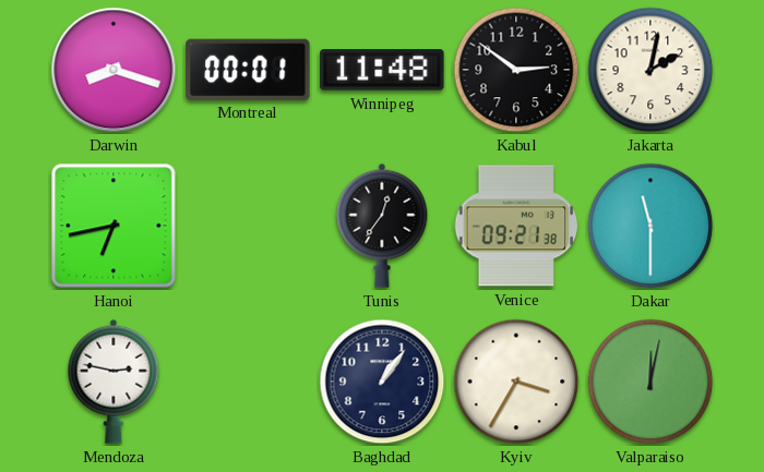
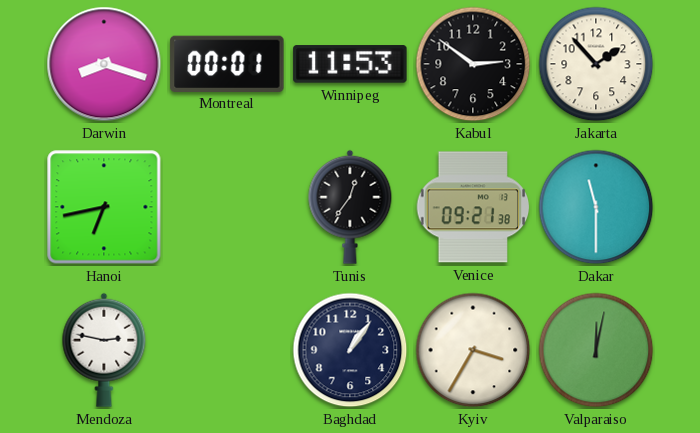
Winnipeg: 11:48 -> 11:53 (350, 64)
Jakarta: 2:02 -> 1:53 (596, 64)
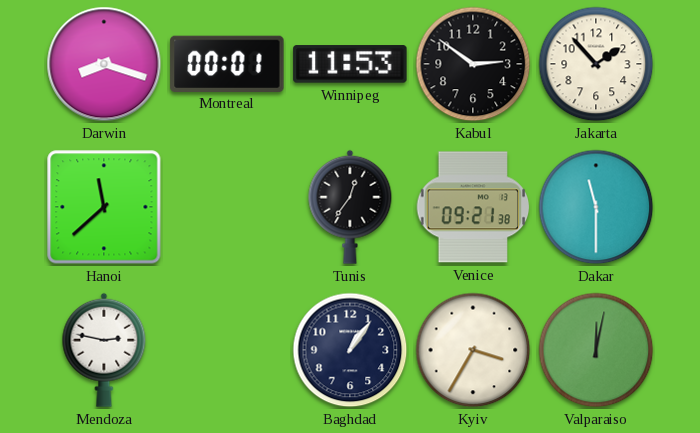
Hanoi: 6:43 -> 11:38 (104, 207)
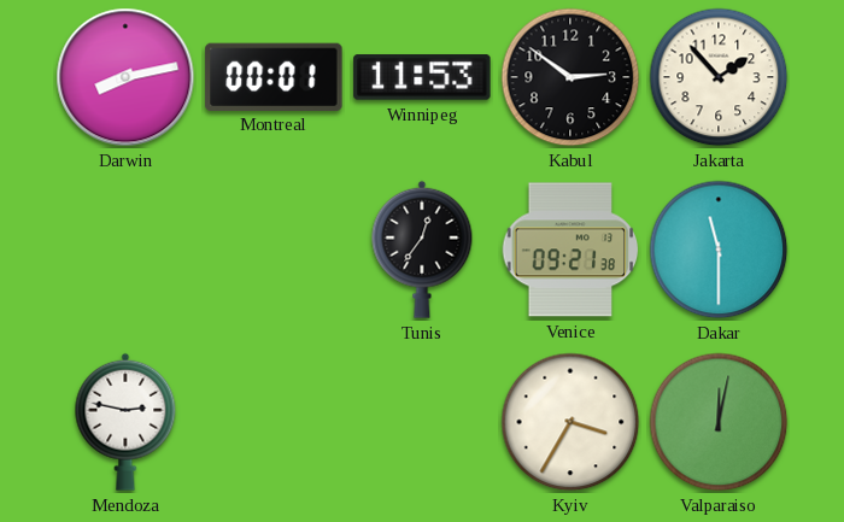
Darwin: 8:18 -> 8:13 (125, 77)
Hanoi: 11:38 -> none (104, 207)
Baghdad: 1:06 -> none (350, 350)
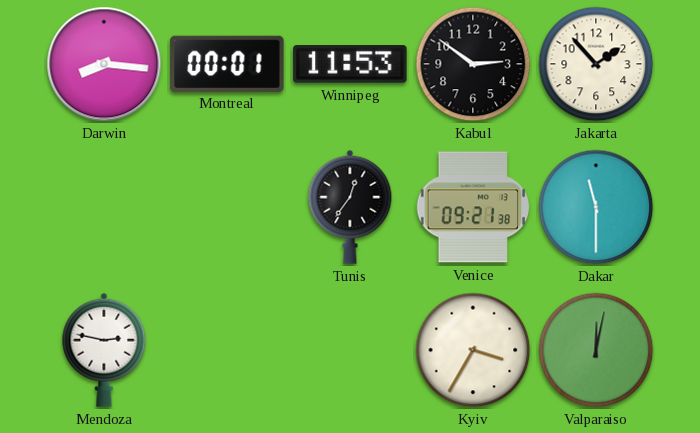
Darwin: 8:13 -> 8:16 (104, 64)
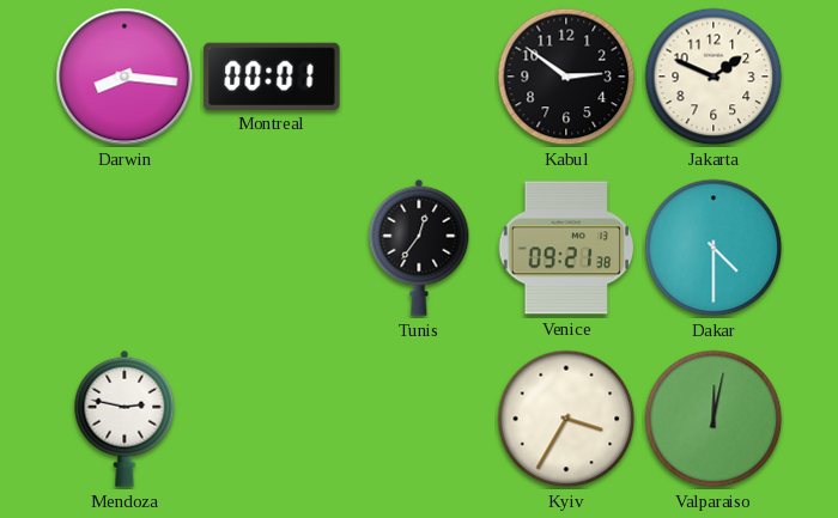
Winnipeg: 11:53 -> none (350, 64)
Jakarta: 1:53 -> 1:49 (713, 77)
Dakar: 11:30 -> 4:30 (713, 248)
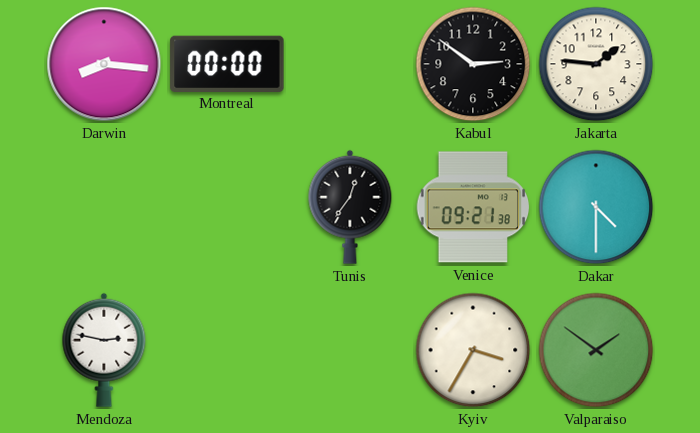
Montreal: 00:01 -> 00:00 (227, 63)
Jakarta: 1:49 -> 1:46 (596, 64)
Valparaiso: 12:02 -> 1:51 (596, 350)
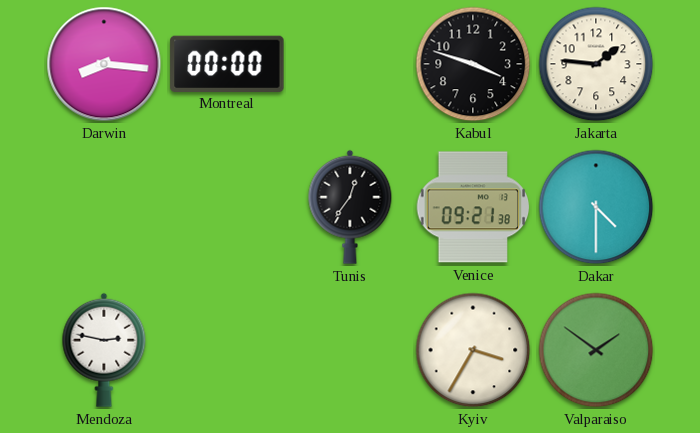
Kabul: 2:51 -> 3:48 (473, 64)
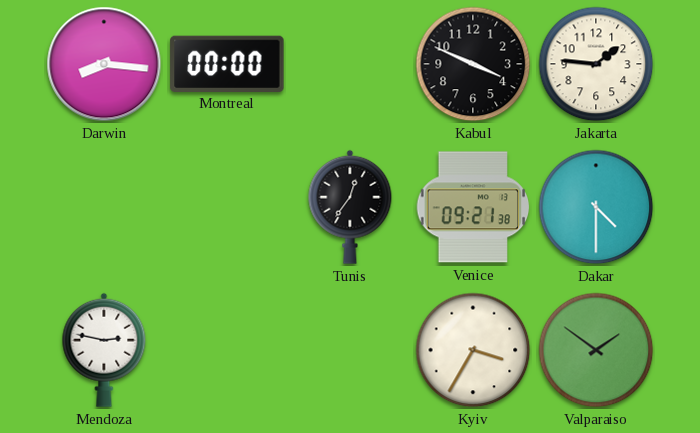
Kabul: 3:48 -> 3:49 (473, 64)
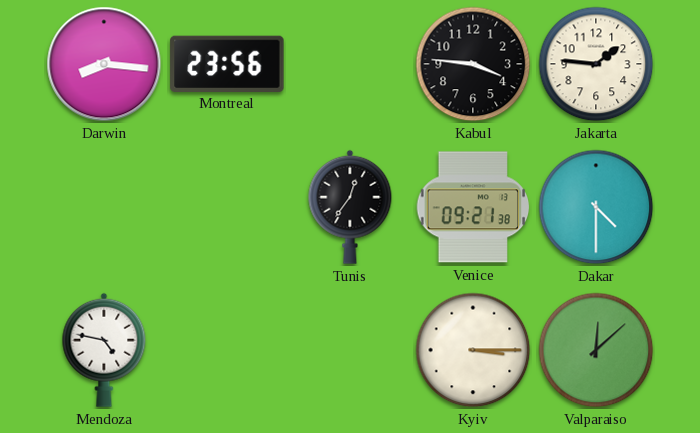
Montreal: 00:00 -> 23:56 (227, 63)
Kabul: 3:49 -> 3:46 (473, 64)
Mendoza: 2:47 -> 4:47 (104, 350)
Kyiv: 3:35 -> 3:15 (473, 350)
Valparaiso: 1:51 -> 12:08 (596, 350)
